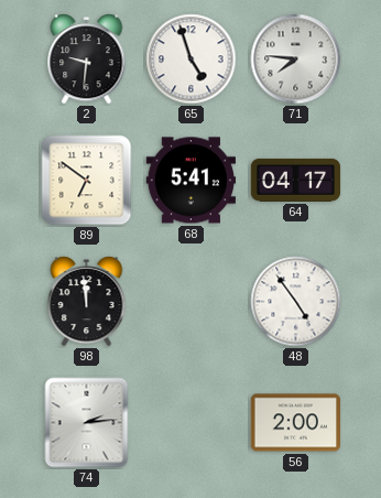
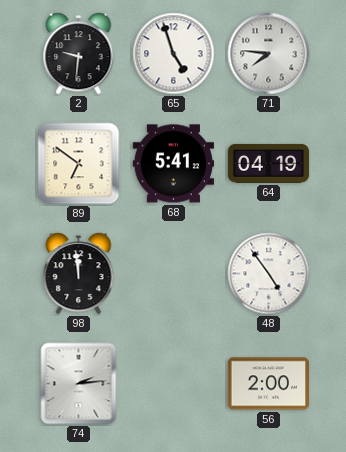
64: 04:17 -> 04:19 (269, 163)
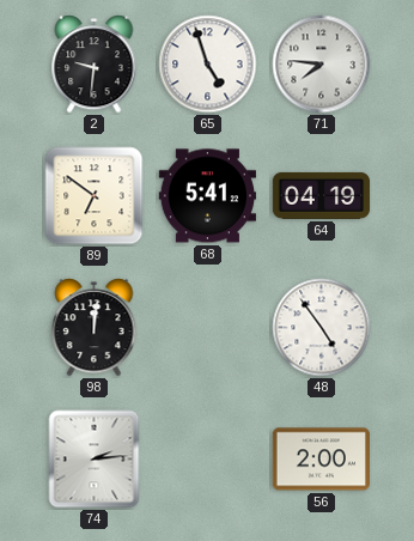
98: 11:59 -> 12:01 (95, 328)
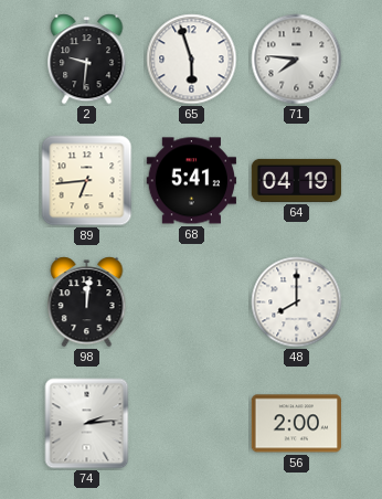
65: 4:57 -> 5:57 (192, 60)
89: 6:51 -> 6:44 (87, 181)
48: 4:54 -> 8:00 (297, 302)
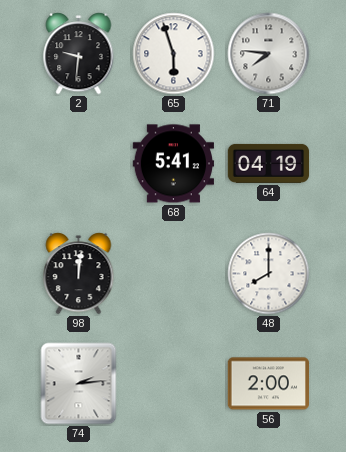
89: 6:44 -> none (87, 181)
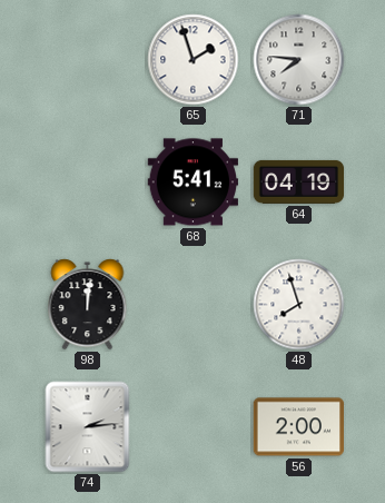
2: 9:31 -> none (79, 54)
65: 5:57 -> 1:57 (194, 60)
48: 8:00 -> 7:57 (299, 305)
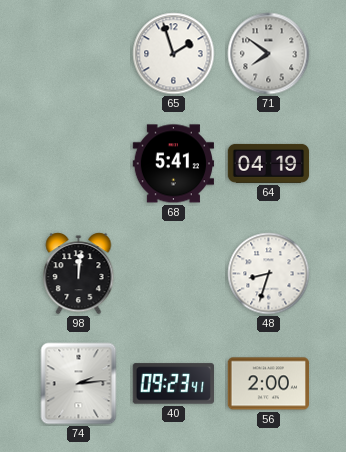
71: 7:46 -> 7:51 (269, 54)
48: 7:57 -> 8:33 (269, 274)
40: none -> 09:23 (173, 384)
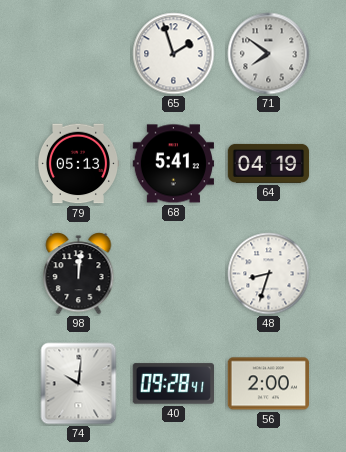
79: none -> 05:13 (78, 164)
74: 2:14 -> 10:01 (79, 384)
40: 09:23 -> 09:28 (173, 384)
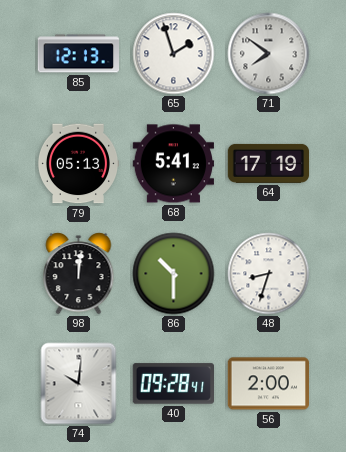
85: none -> 12:13 (78, 54)
64: 04:19 -> 17:19 (269, 163)
86: none -> 10:30 (174, 274)
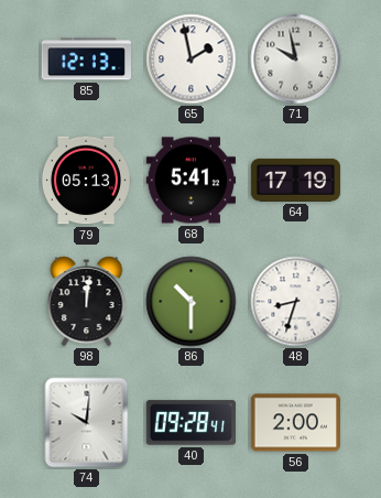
65: 1:57 -> 1:58 (192, 59)
71: 7:51 -> 9:58 (296, 59)
